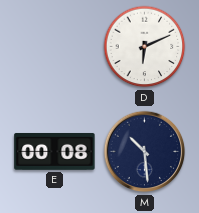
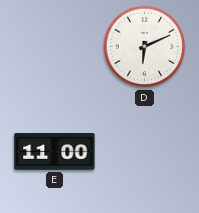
E: 00:08 -> 11:00 (55, 152)
M: 10:29 -> none (145, 152)
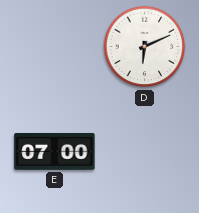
E: 11:00 -> 07:00 (55, 152)
